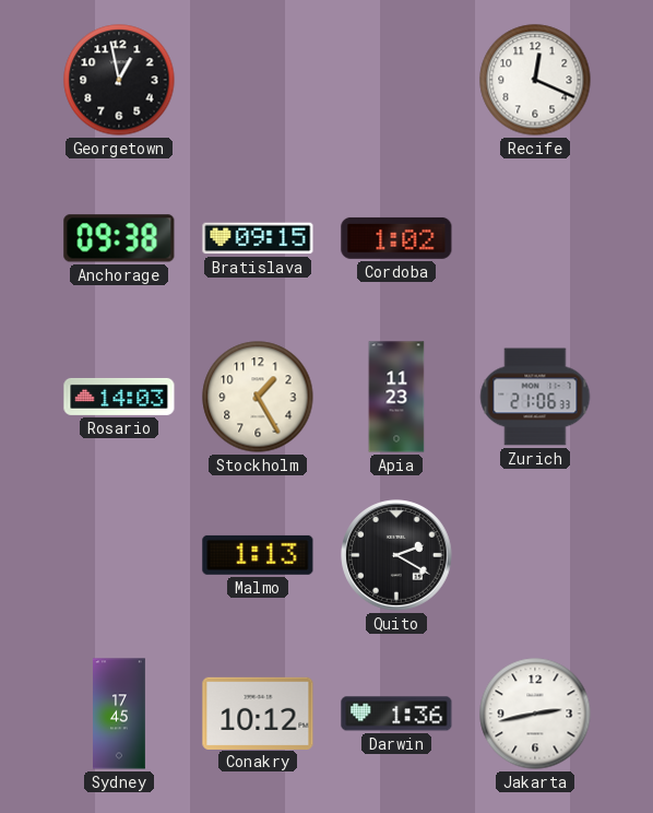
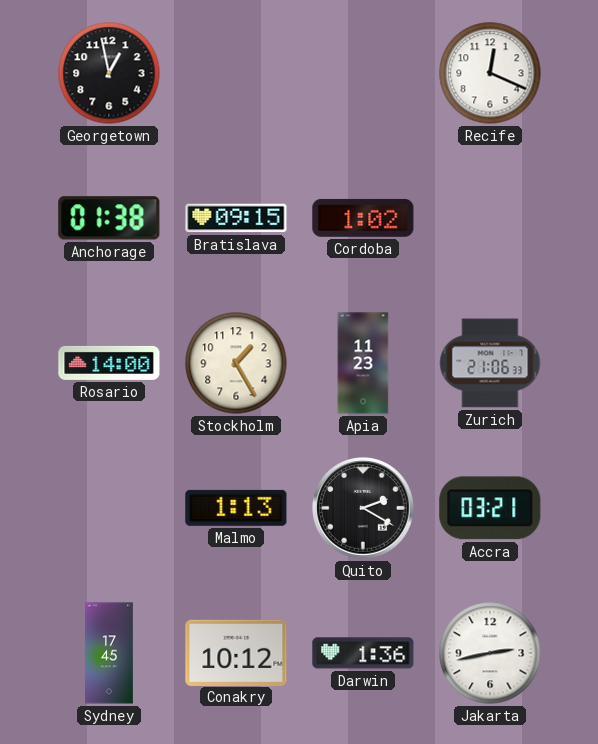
Anchorage: 09:38 -> 01:38 (109, 218)
Rosario: 14:03 -> 14:00 (109, 363)
Accra: none -> 03:21 (490, 508)
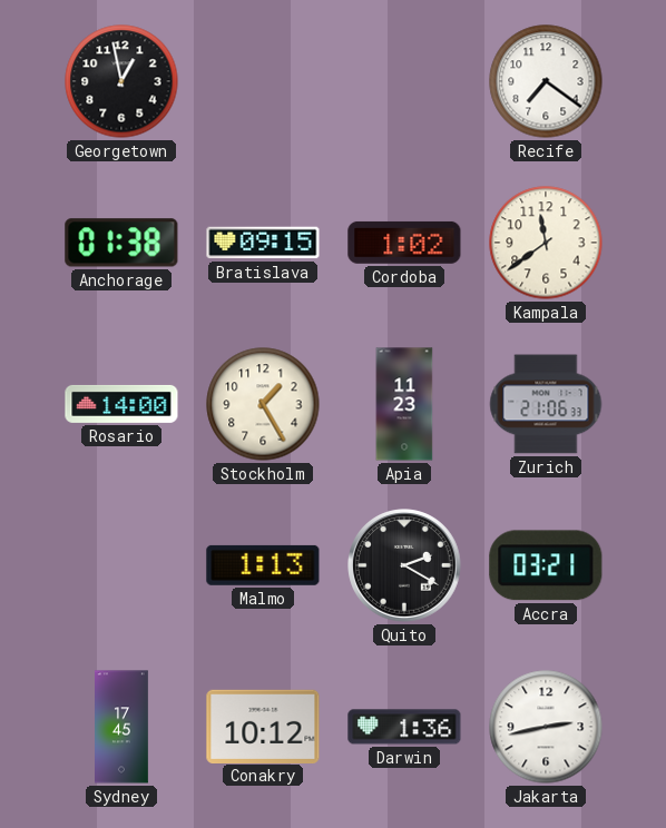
Recife: 12:19 -> 7:21 (546, 81)
Kampala: none -> 11:39 (546, 243)
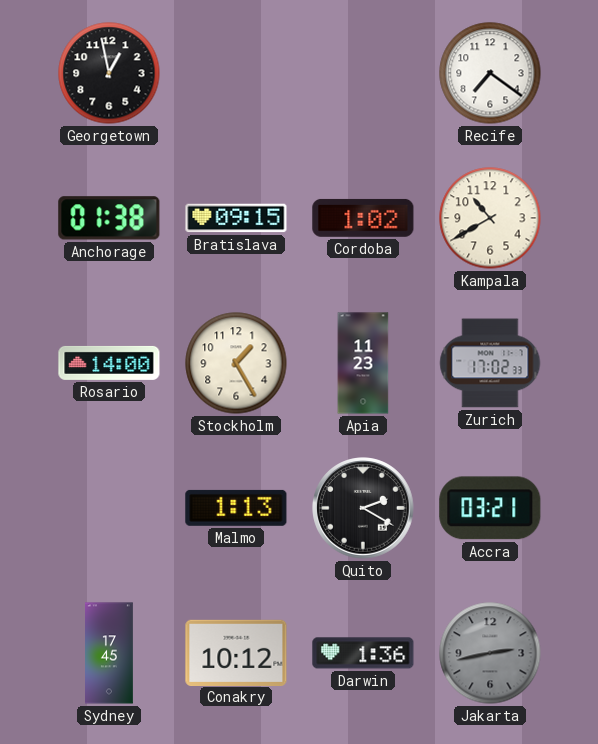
Kampala: 11:39 -> 10:40 (490, 218)
Zurich: 21:06 -> 17:02 (490, 363)
Jakarta dial: white -> grey (490, 653)
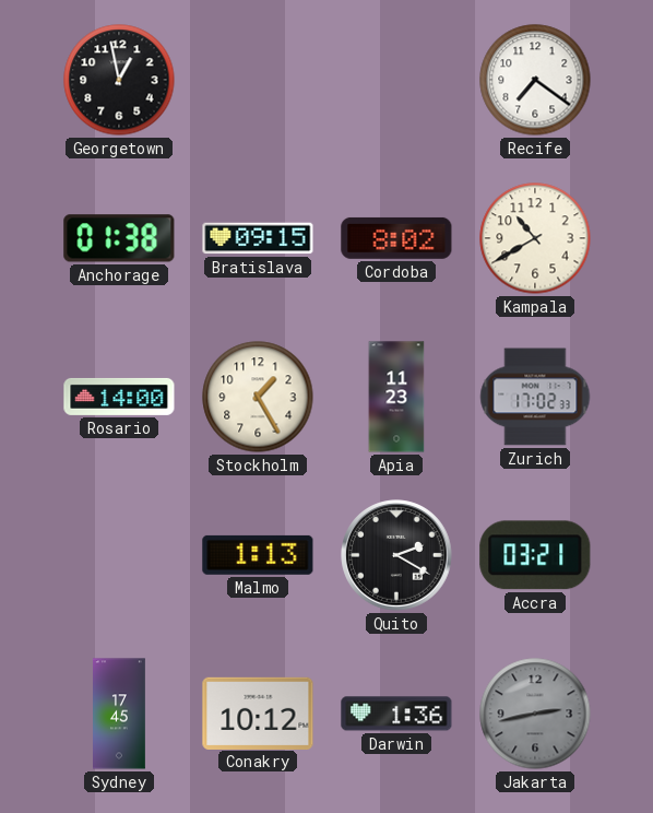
Cordoba: 1:02 -> 8:02 (396, 238)
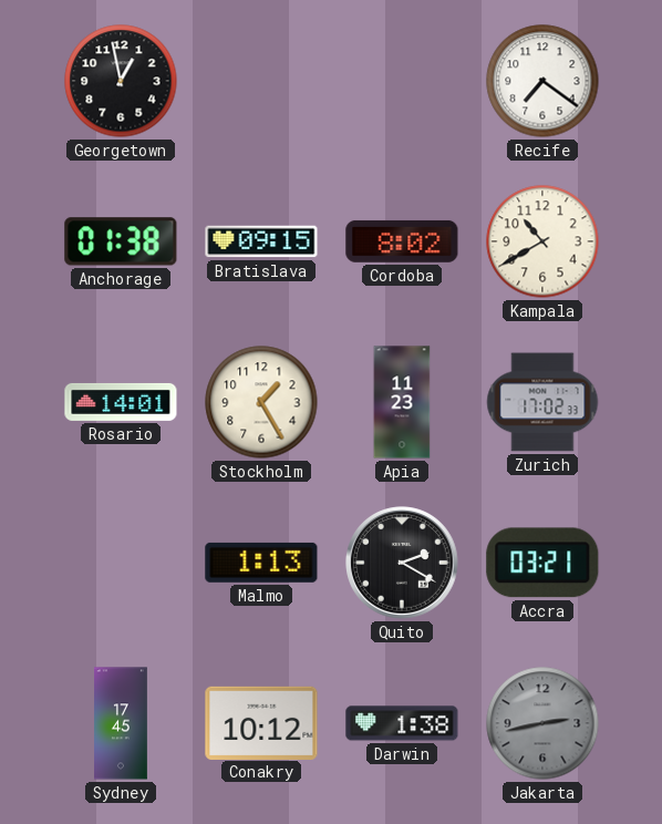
Rosario: 14:00 -> 14:01 (121, 402)
Darwin: 1:36 -> 1:38 (402, 723)
